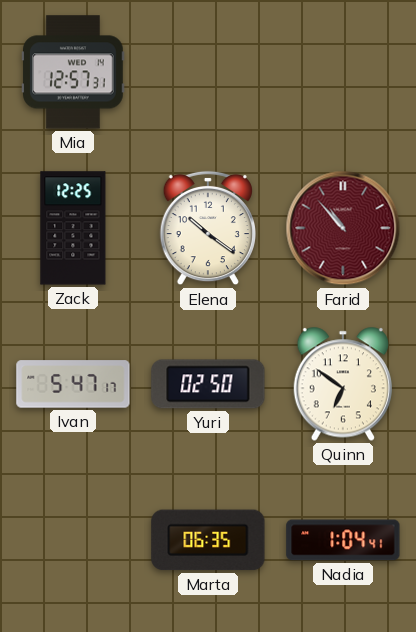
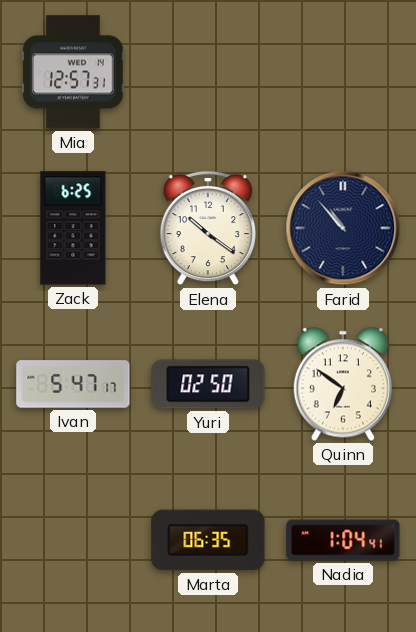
Zack: 12:25 -> 6:25 (73, 228)
Farid dial: burgundy -> navy (343, 228)
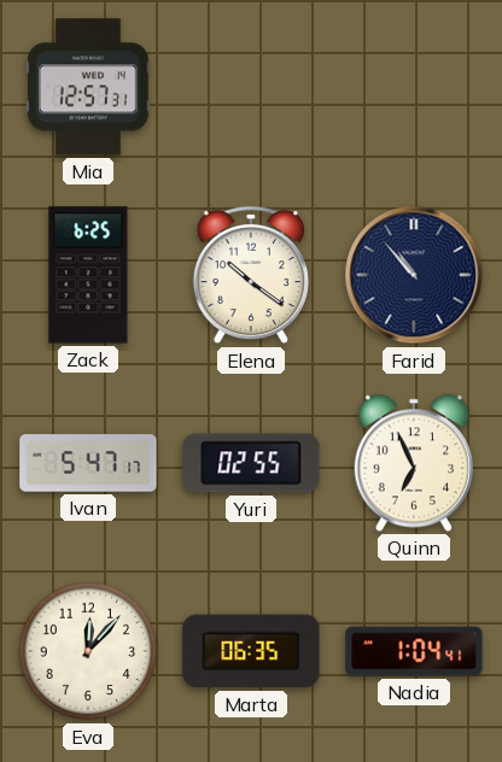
Yuri: 02:50 -> 02:55 (251, 463)
Quinn: 6:51 -> 6:56 (413, 463)
Eva: none -> 12:07 (88, 651)
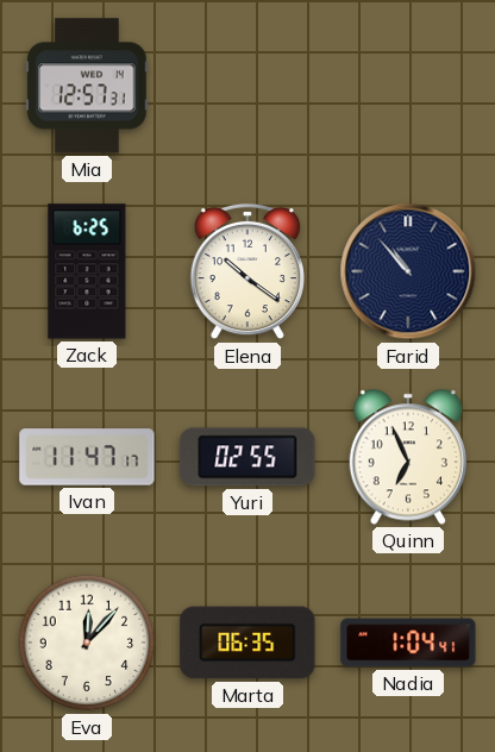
Ivan: 5:47 -> 11:47 (87, 457)
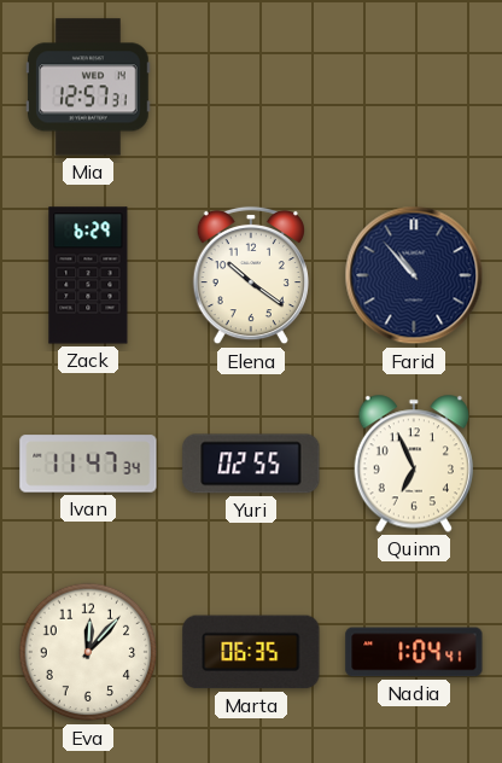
Zack: 6:25 -> 6:29 (88, 275)
Ivan: 11:47:17 -> 11:47:34 (88, 464)
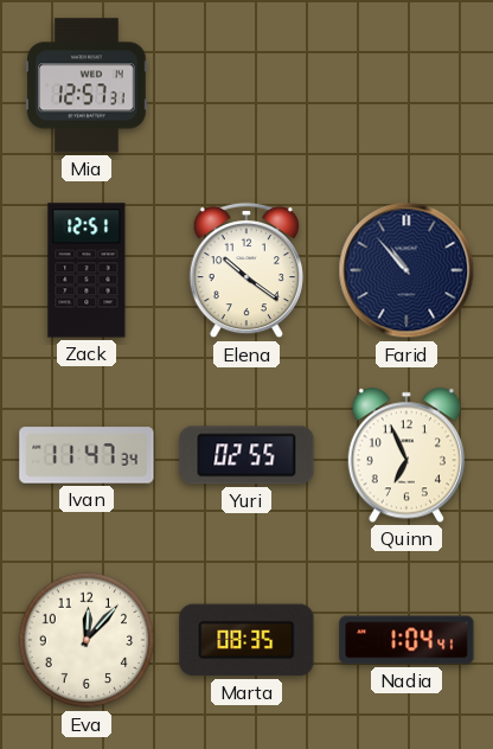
Zack: 6:29 -> 12:51 (87, 270)
Marta: 06:35 -> 08:35 (246, 640)
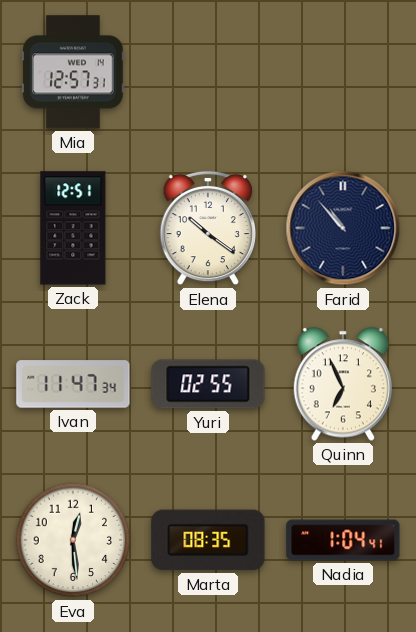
Eva: 12:07 -> 12:29 (73, 540)
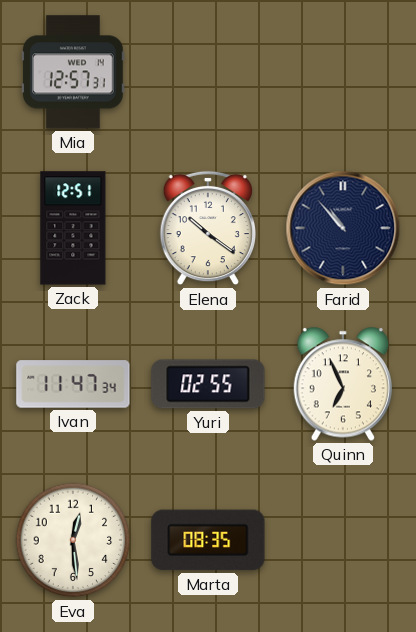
Nadia: 1:04 -> none (343, 540)
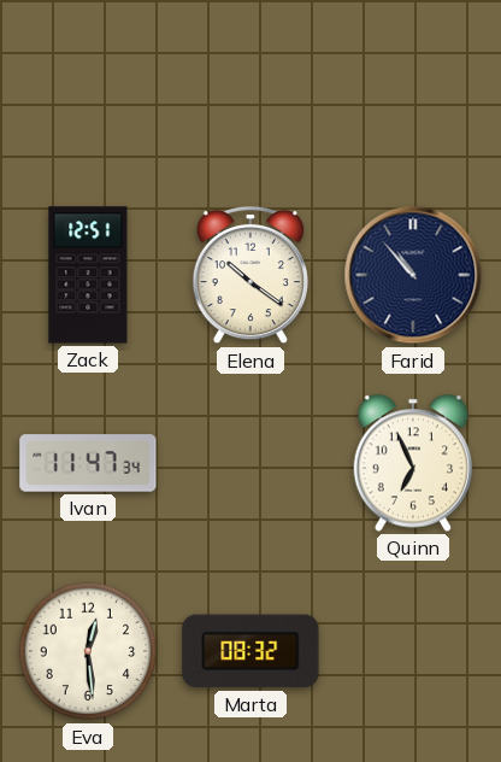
Mia: 12:57 -> none (73, 72)
Yuri: 02:55 -> none (208, 384)
Marta: 08:35 -> 08:32 (250, 651)
